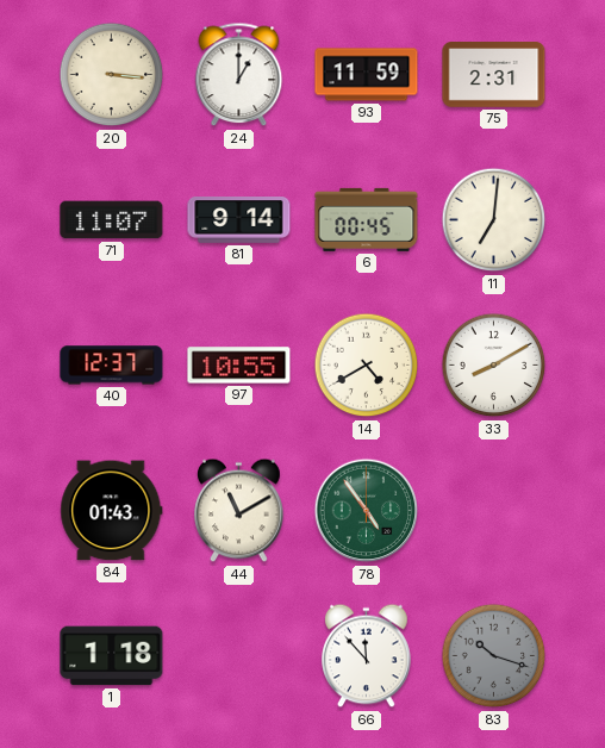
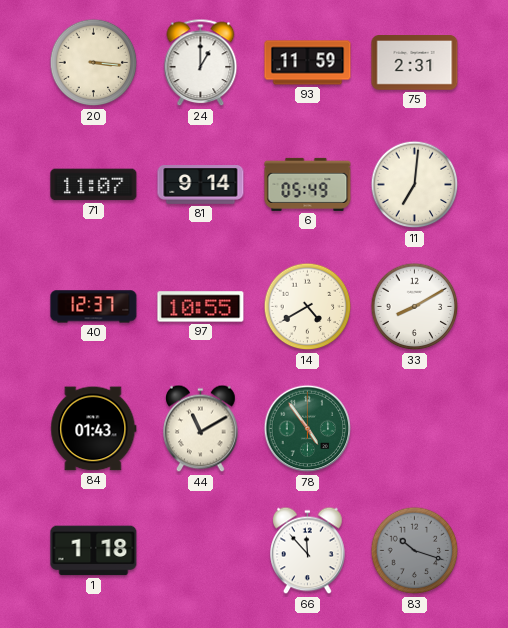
6: 00:45 -> 05:49 (308, 184)
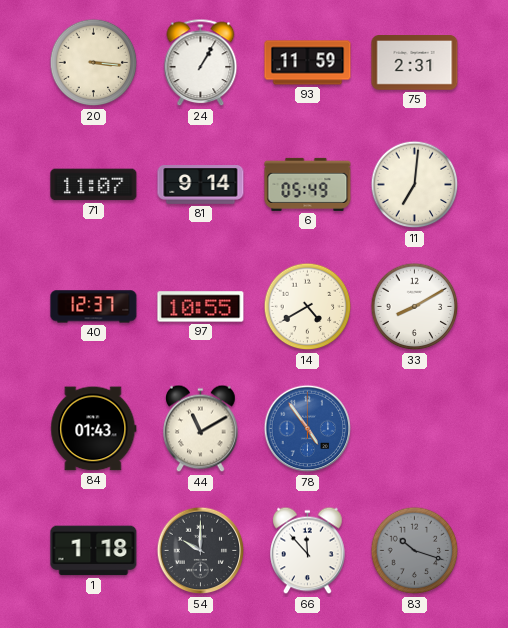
24: 1:00 -> 1:05 (201, 63)
78 dial: green -> blue (308, 429)
54: none -> 10:00 (201, 551)
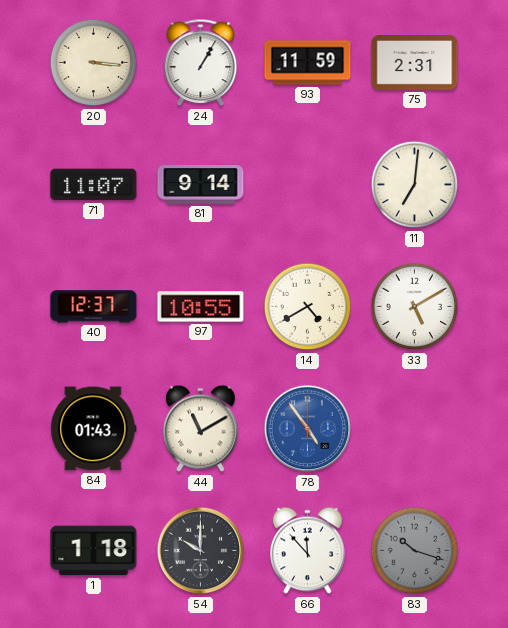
6: 05:49 -> none (308, 184)
33: 8:10 -> 5:10 (415, 307)
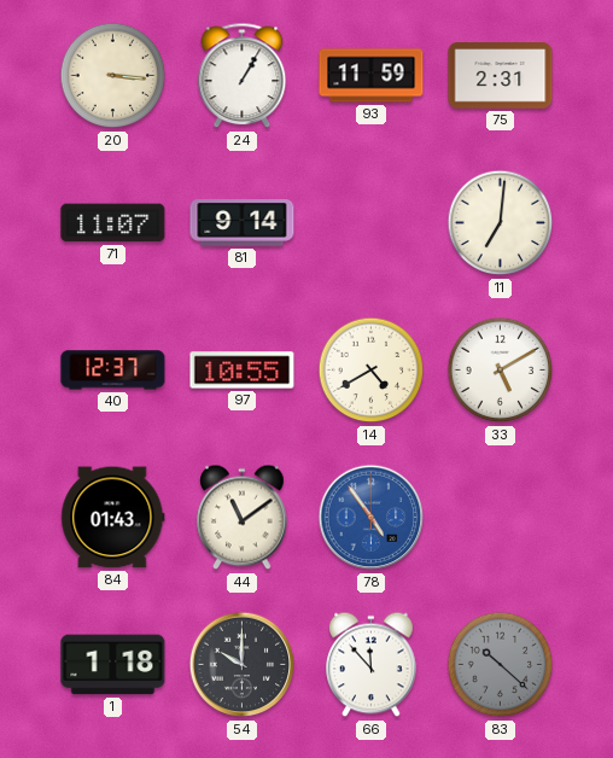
44: 11:10 -> 11:09 (243, 518)
83: 10:18 -> 10:22 (501, 665)
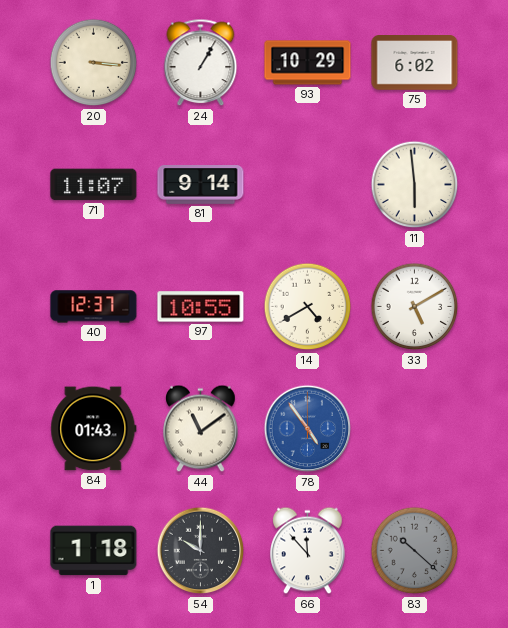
93: 11:59 -> 10:29 (308, 63)
75: 2:31 -> 6:02 (415, 63)
11: 7:01 -> 5:59 (415, 185)
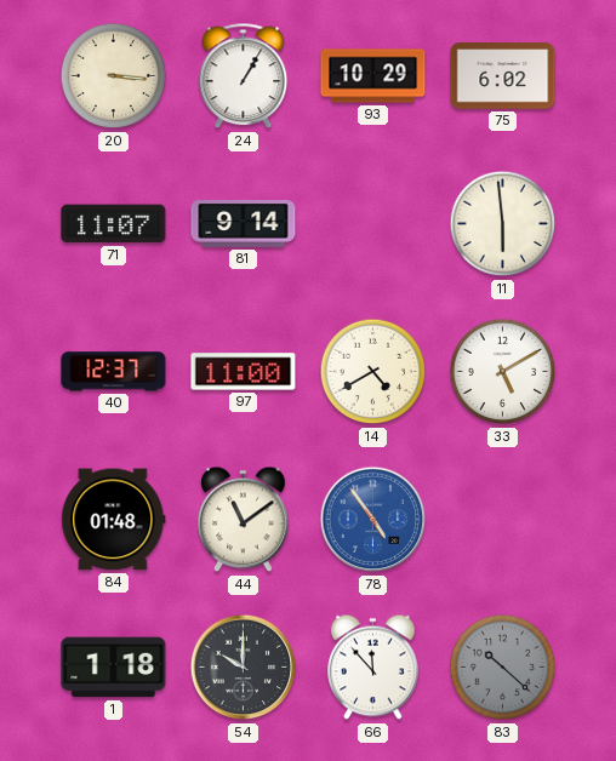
97: 10:55 -> 11:00 (244, 372)
84: 01:43 -> 01:48 (114, 520)
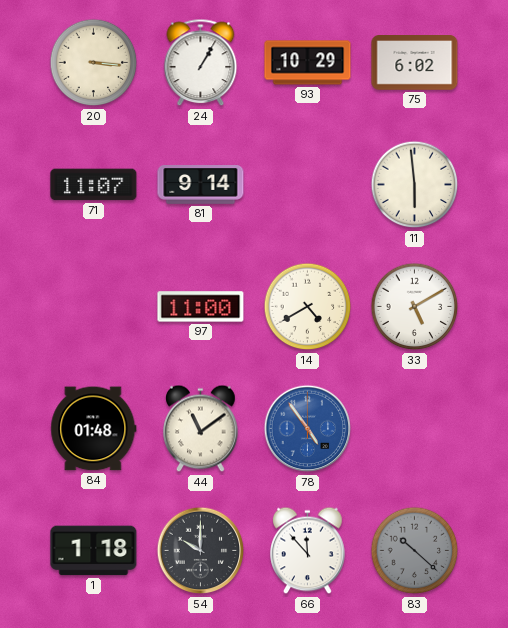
40: 12:37 -> none (114, 372)
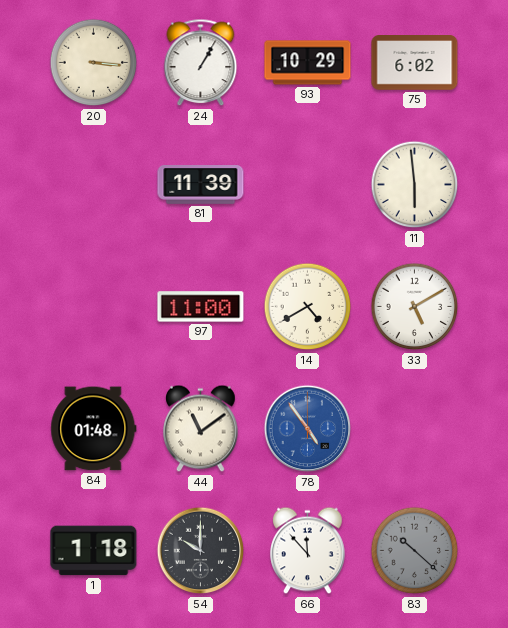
71: 11:07 -> none (94, 185)
81: 9:14 -> 11:39 (201, 185)
